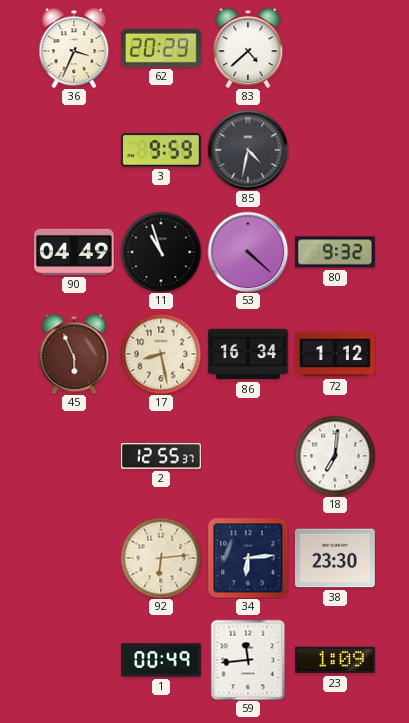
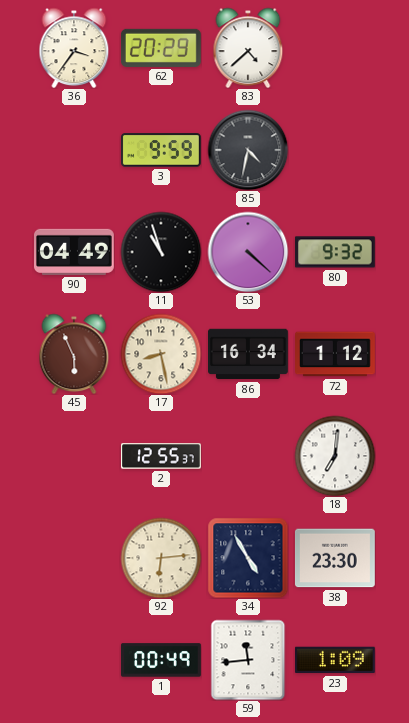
36: 3:34 -> 3:36 (74, 48)
34: 6:14 -> 4:55 (248, 558)
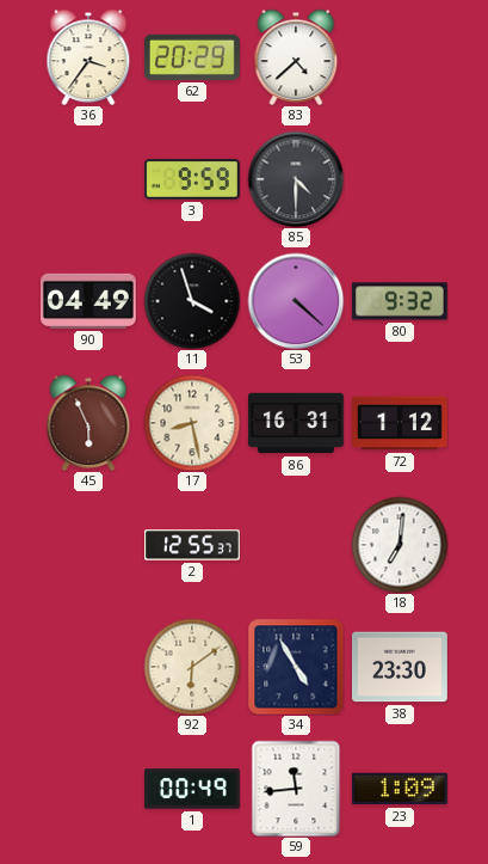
85: 4:32 -> 4:30 (296, 179)
11: 10:57 -> 3:57 (192, 301)
86: 16:34 -> 16:31 (297, 423)
92: 6:14 -> 6:09 (192, 667)
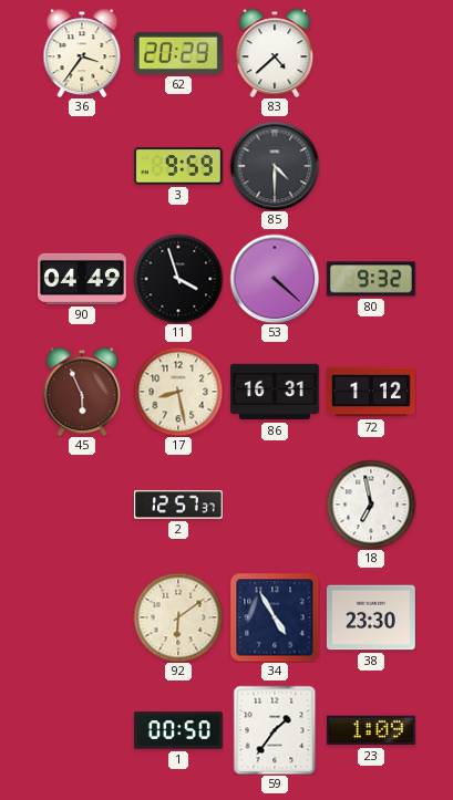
2: 12:55 -> 12:57 (179, 505)
18: 7:01 -> 6:58 (371, 505)
1: 00:49 -> 00:50 (178, 730)
59: 11:44 -> 1:36 (275, 730)
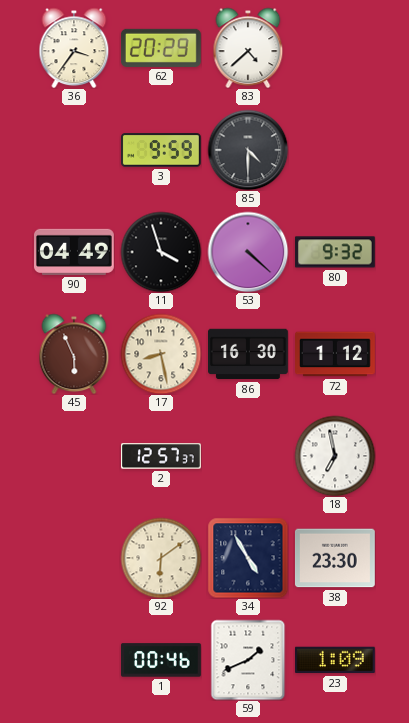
86: 16:31 -> 16:30 (249, 354)
1: 00:50 -> 00:46 (161, 660)
59: 1:36 -> 1:41 (248, 660)
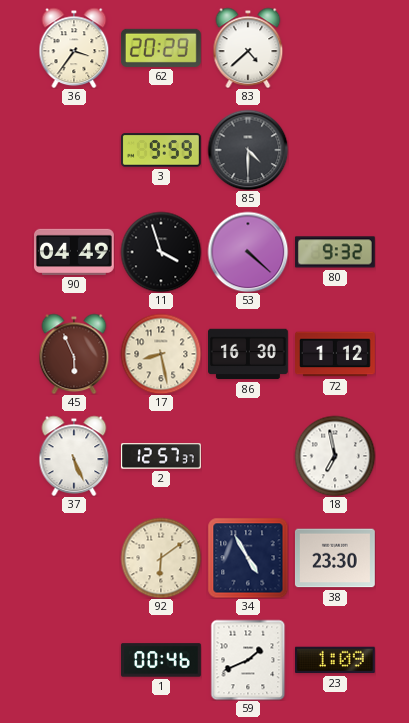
37: none -> 5:26 (74, 456)
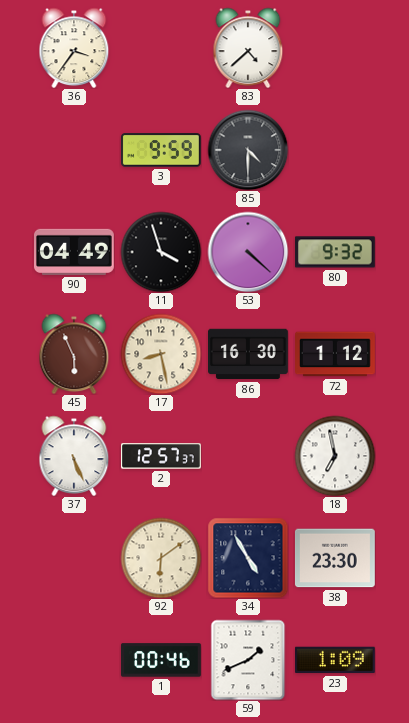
62: 20:29 -> none (161, 48)
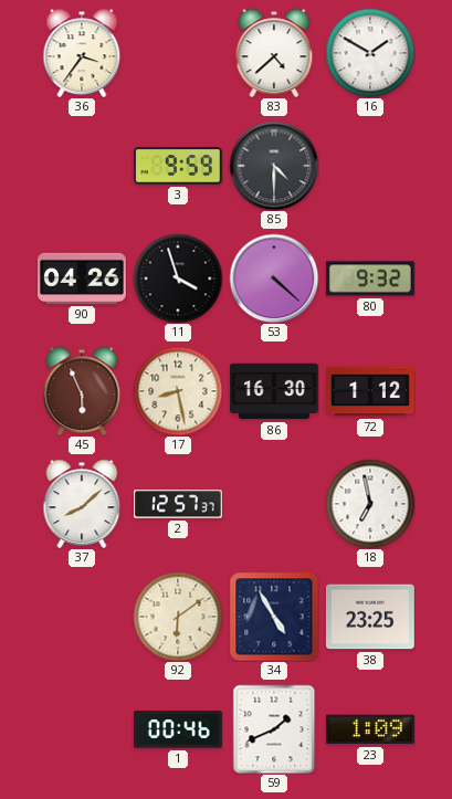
16: none -> 1:50 (370, 53)
90: 04:49 -> 04:26 (83, 278)
37: 5:26 -> 8:08 (82, 504)
38: 23:30 -> 23:25 (370, 617)
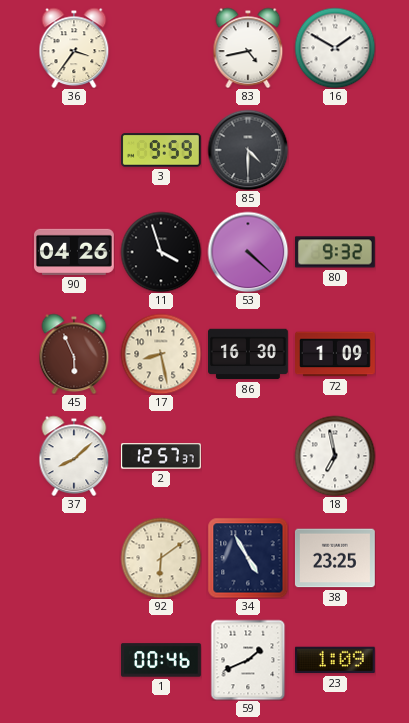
83: 4:38 -> 4:43 (248, 48)
72: 1:12 -> 1:09 (336, 354)
